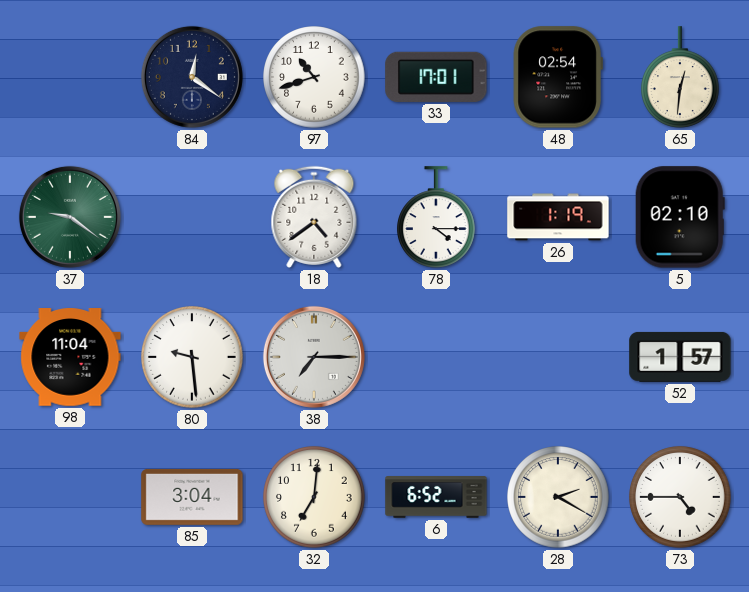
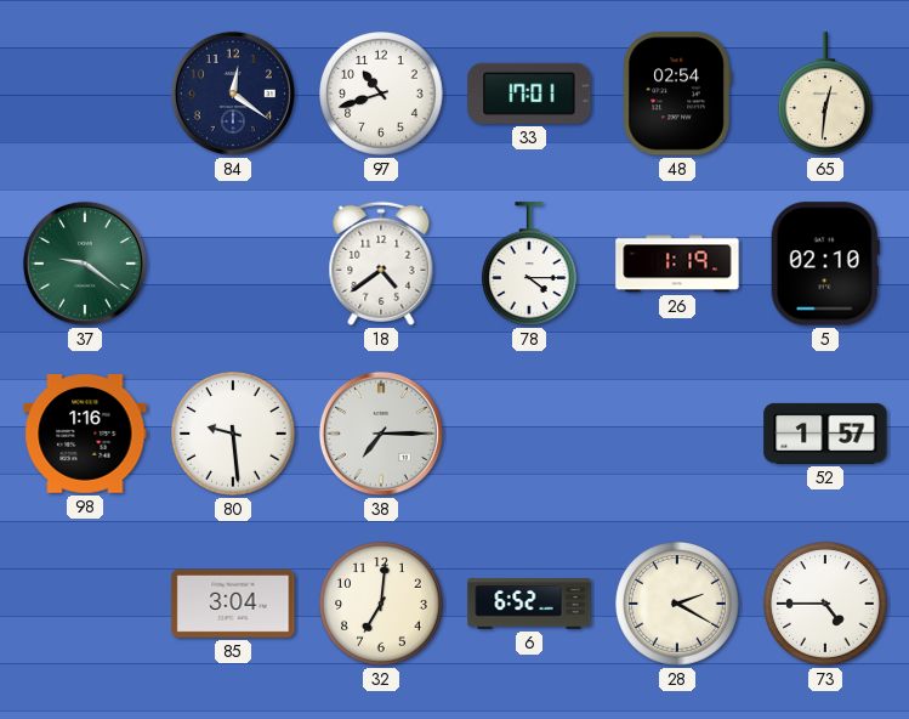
98: 11:04 -> 1:16 (85, 434)
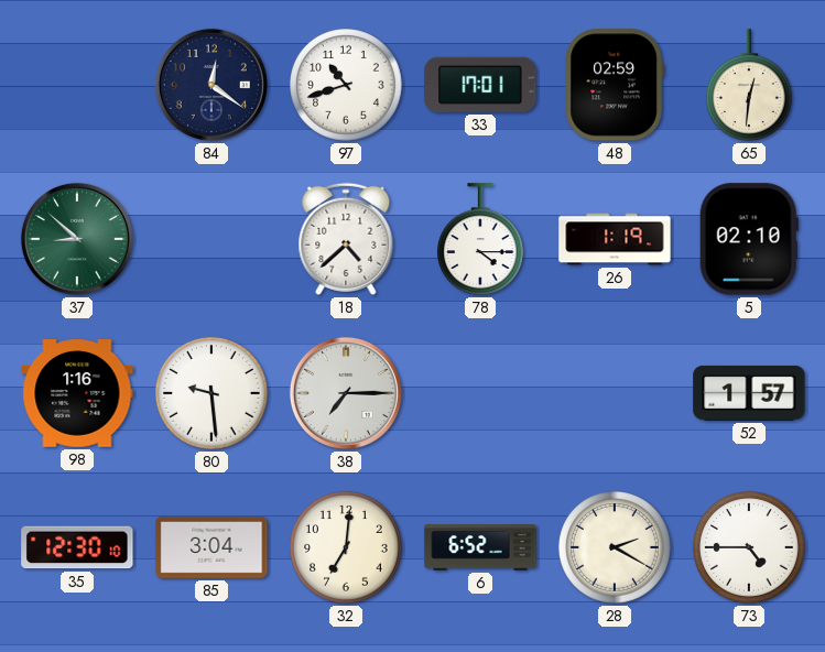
48: 02:54 -> 02:59 (615, 85)
37: 9:21 -> 8:52 (77, 239)
18: 4:39 -> 4:38 (346, 239)
35: none -> 12:30 (77, 547)
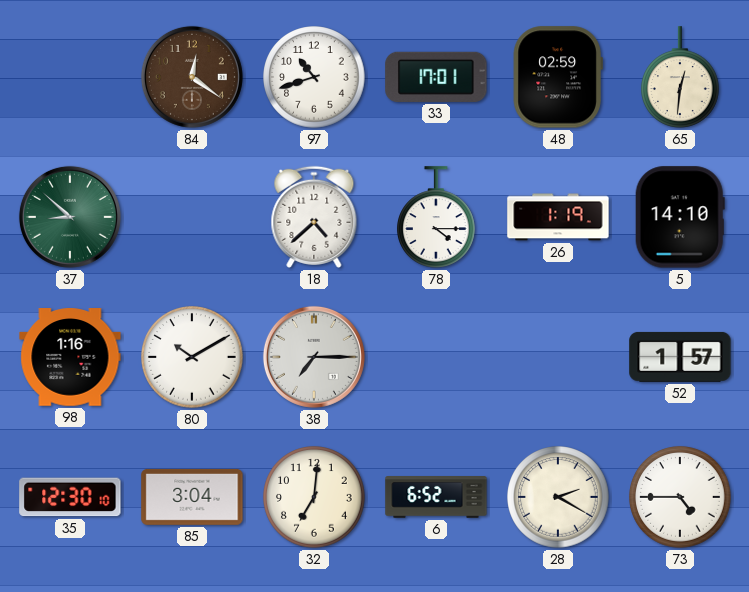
84 dial: navy -> brown (192, 77)
5: 02:10 -> 14:10 (680, 217)
80: 9:29 -> 10:10 (192, 357)
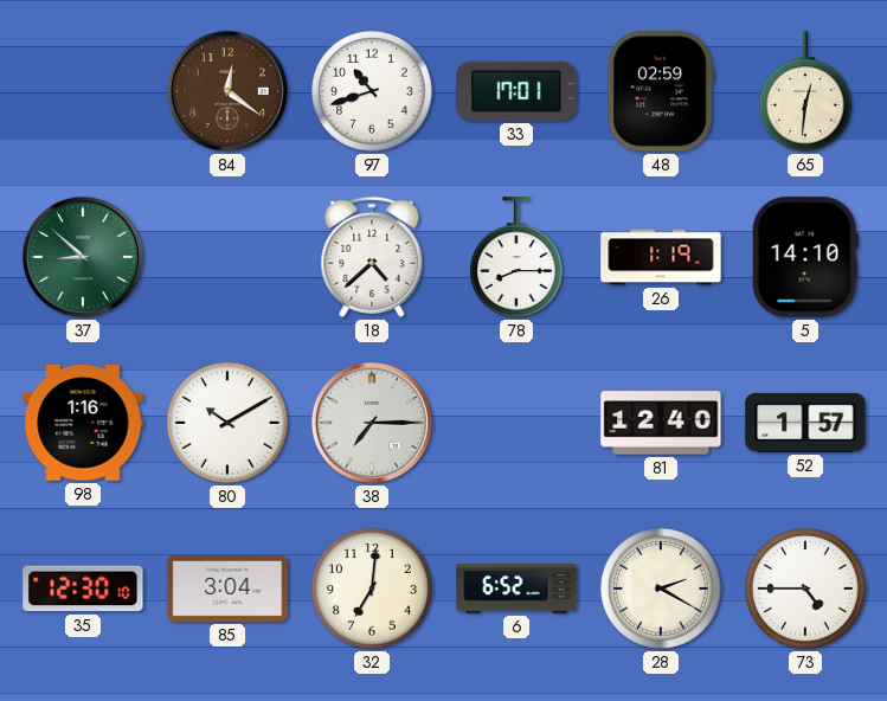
78: 4:15 -> 8:15 (518, 257)
81: none -> 12:40 (661, 423)
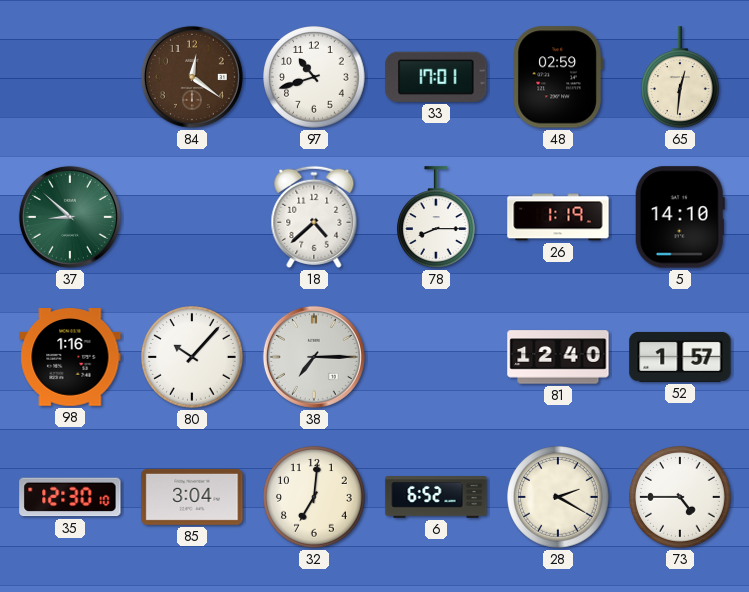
80: 10:10 -> 10:07 (192, 357)
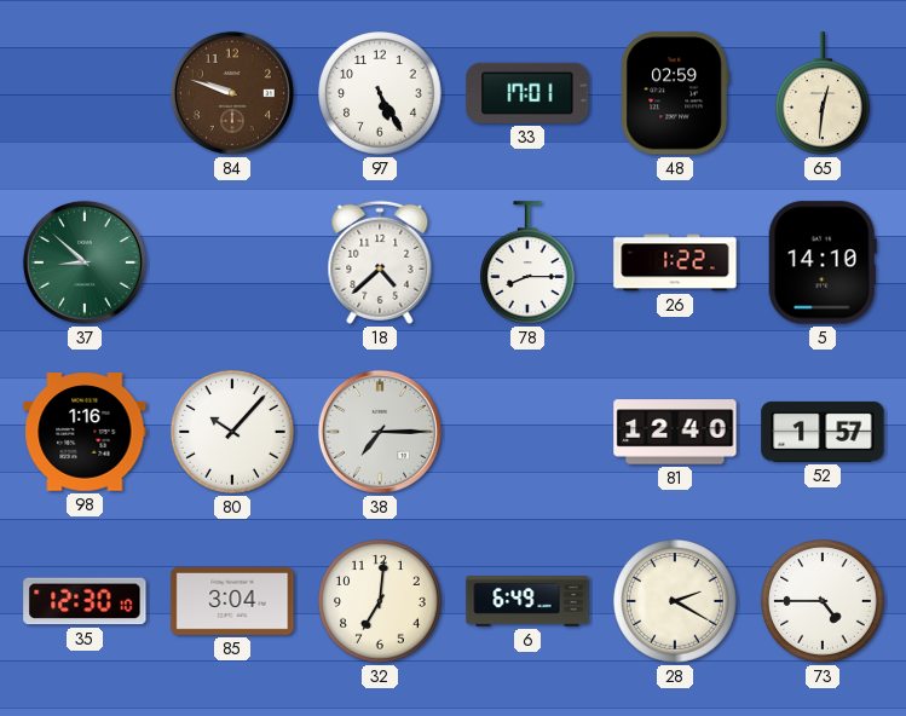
84: 12:21 -> 9:48 (232, 93)
97: 10:42 -> 5:25 (380, 93)
26: 1:19 -> 1:22 (675, 262)
6: 6:52 -> 6:49 (527, 601)
